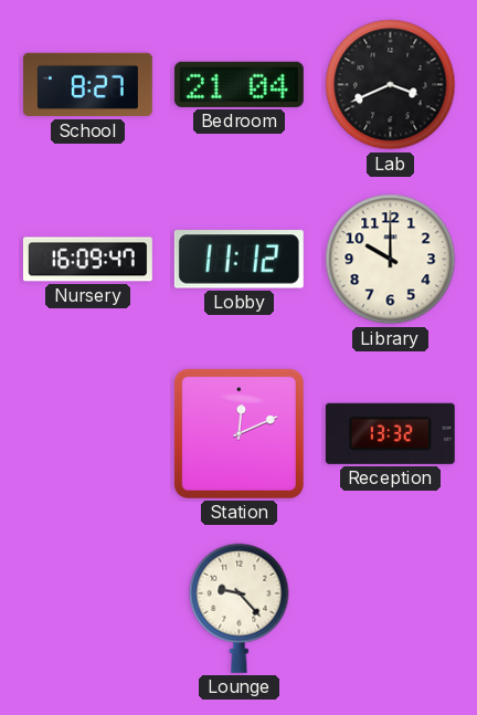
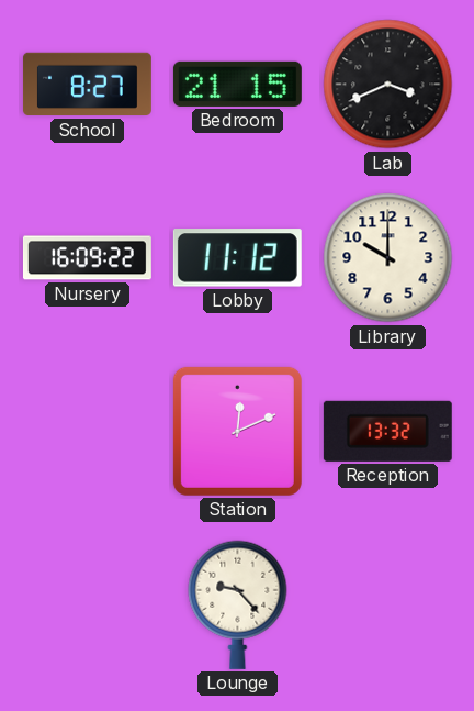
Bedroom: 21:04 -> 21:15 (237, 84)
Nursery: 16:09:47 -> 16:09:22 (87, 258)
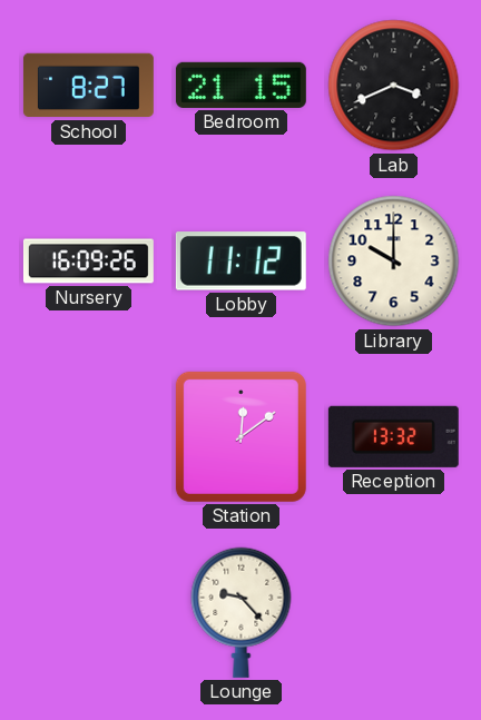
Nursery: 16:09:22 -> 16:09:26 (88, 262)
Station: 12:11 -> 12:09 (240, 436)
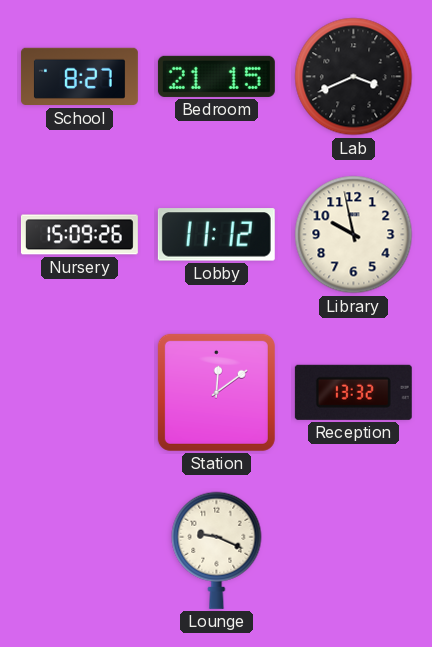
Nursery: 16:09 -> 15:09 (79, 235)
Library: 10:00 -> 9:58 (354, 235)
Lounge: 9:23 -> 9:19 (217, 550)
